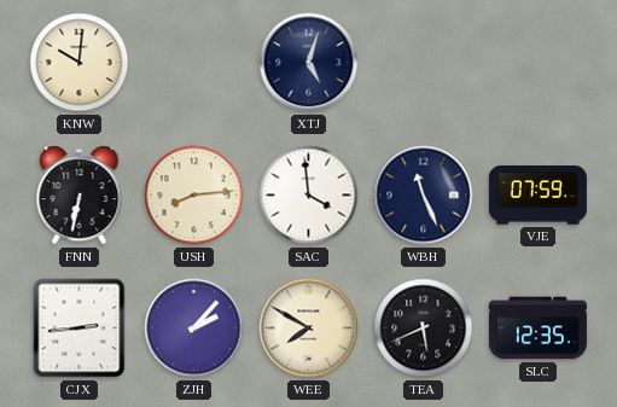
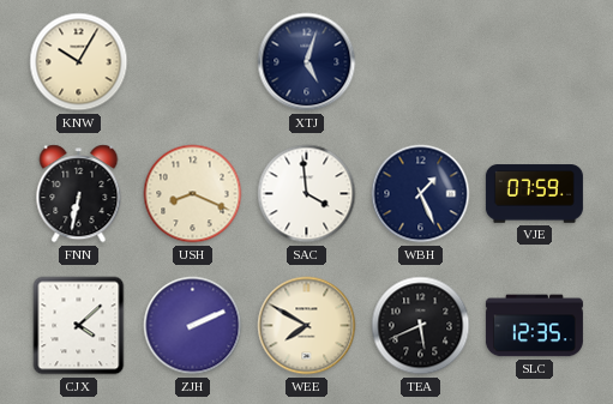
KNW: 10:01 -> 10:05 (79, 62)
USH: 8:14 -> 8:19 (193, 194)
WBH: 11:26 -> 1:26 (421, 194)
CJX: 2:44 -> 4:08 (79, 326)
ZJH: 2:07 -> 2:11 (193, 326)
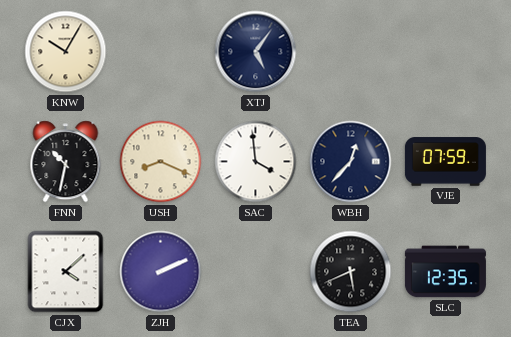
XTJ: 5:03 -> 5:06 (256, 52)
FNN: 6:32 -> 10:32 (66, 162)
WBH: 1:26 -> 12:37 (351, 162)
WEE: 7:50 -> none (307, 326)
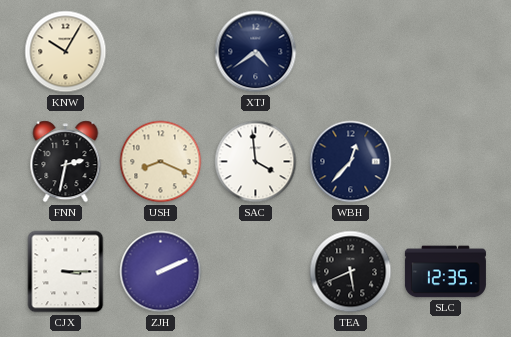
XTJ: 5:06 -> 4:39 (256, 52)
FNN: 10:32 -> 2:32 (66, 162)
VJE: 07:59 -> none (445, 162)
CJX: 4:08 -> 3:15 (66, 272)
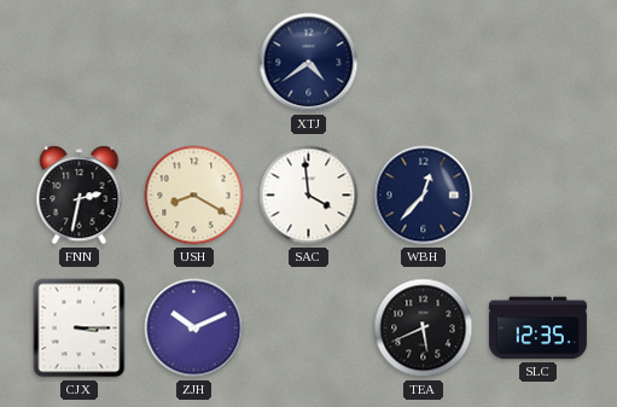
KNW: 10:05 -> none (66, 52)
USH: 8:19 -> 8:20 (194, 196)
ZJH: 2:11 -> 10:11 (194, 328)
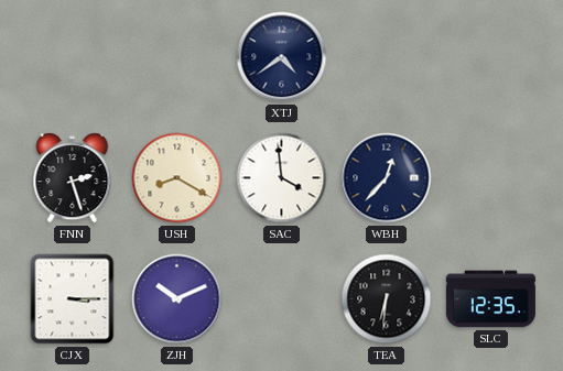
FNN: 2:32 -> 2:27 (73, 178)
TEA: 5:41 -> 6:31 (387, 299)
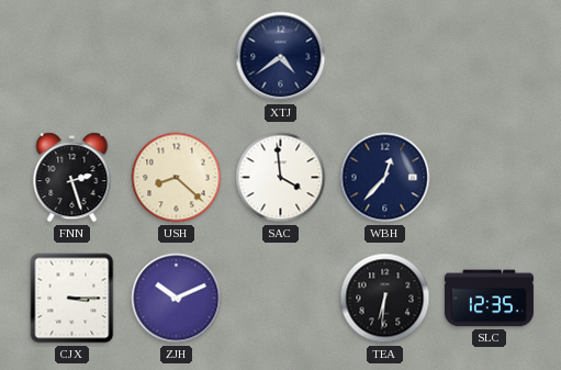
USH: 8:20 -> 8:22 (177, 178)
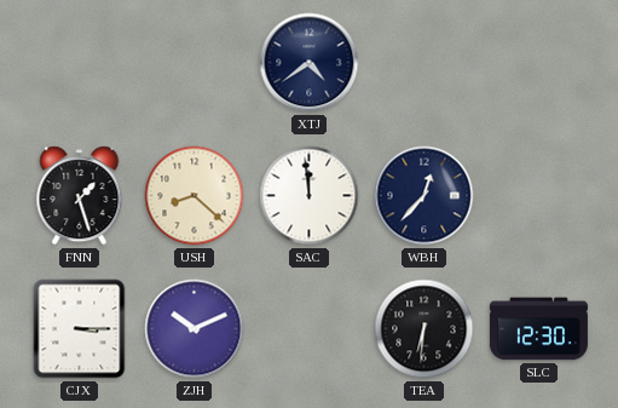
FNN: 2:27 -> 1:27 (80, 196)
SAC: 3:59 -> 11:59 (310, 196)
SLC: 12:35 -> 12:30 (538, 329)
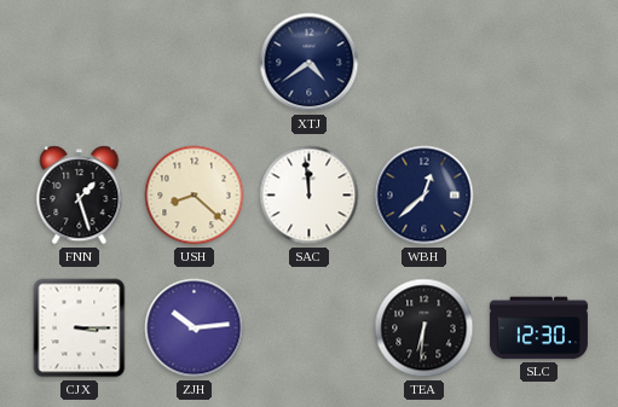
WBH: 12:37 -> 12:38 (424, 196)
ZJH: 10:11 -> 10:14 (195, 328)
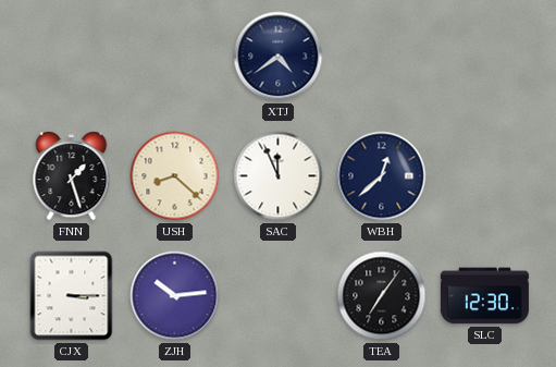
SAC: 11:59 -> 11:56 (279, 176)
TEA: 6:31 -> 7:06 (382, 296)
